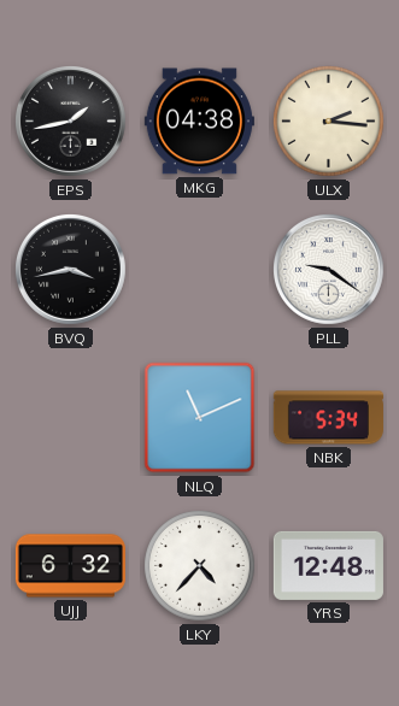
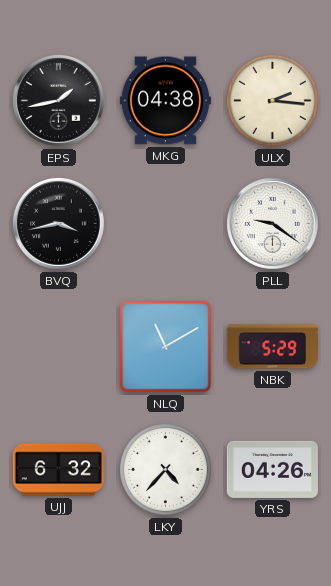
NLQ: 11:11 -> 11:10 (166, 347)
NBK: 5:34 -> 5:29 (272, 347)
YRS: 12:48 -> 04:26 (272, 469)
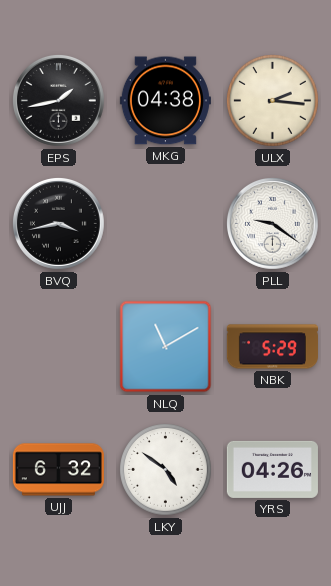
LKY: 4:37 -> 4:51 (166, 470)
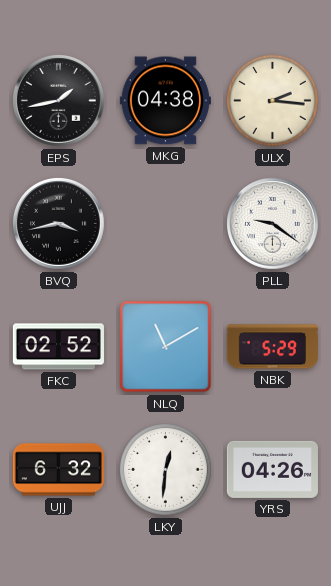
FKC: none -> 02:52 (58, 347)
LKY: 4:51 -> 12:31 (166, 470)
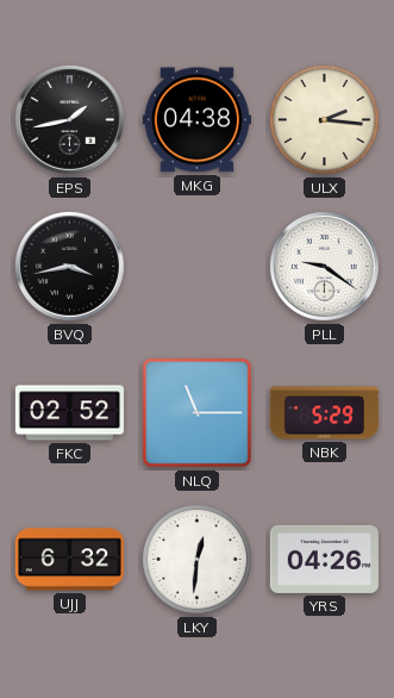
NLQ: 11:10 -> 11:15 (198, 413)
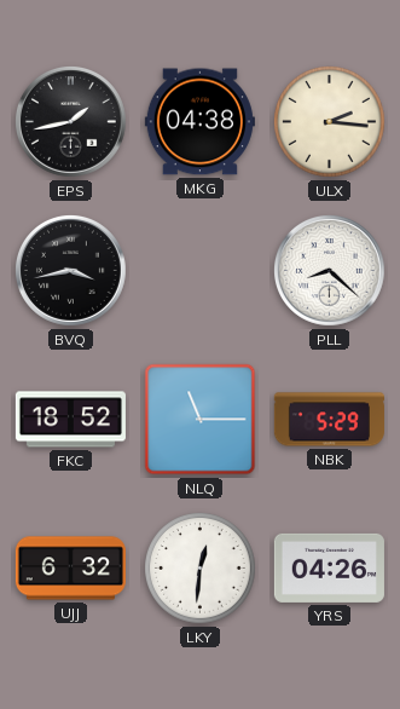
PLL: 9:21 -> 8:22 (330, 271)
FKC: 02:52 -> 18:52 (70, 420)
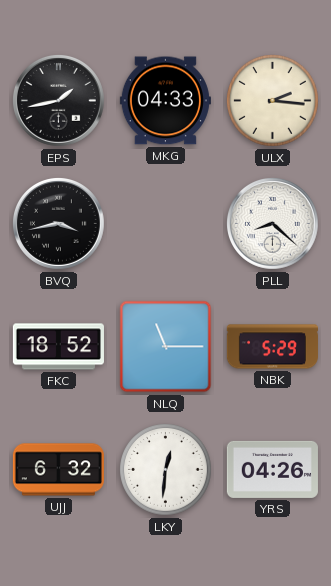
MKG: 04:38 -> 04:33 (165, 101)
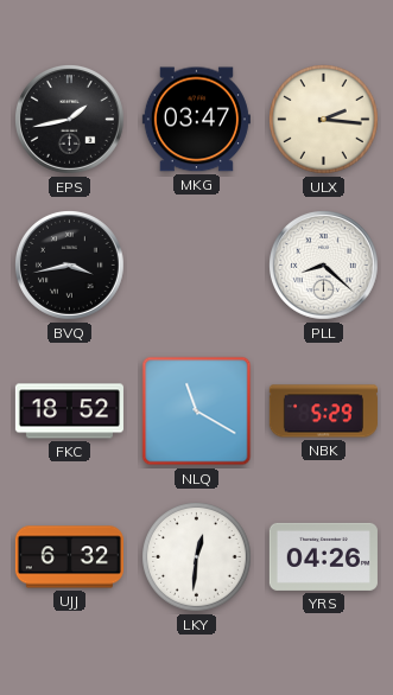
MKG: 04:33 -> 03:47 (196, 120)
NLQ: 11:15 -> 11:20 (197, 412)
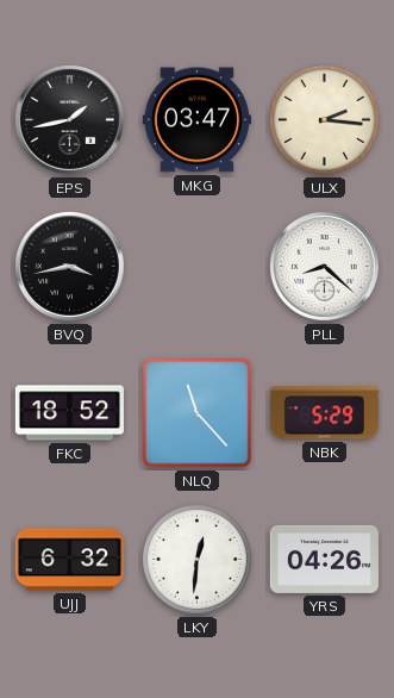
NLQ: 11:20 -> 11:23 (198, 413)
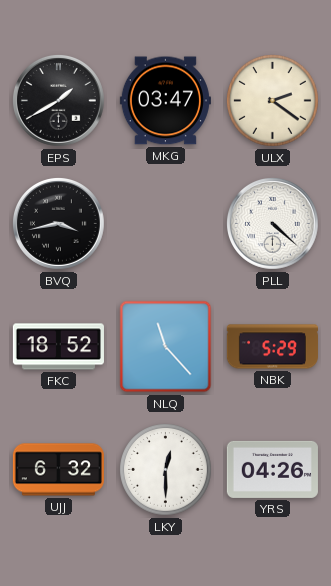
EPS: 1:43 -> 1:40 (59, 101)
ULX: 2:16 -> 2:21 (273, 101)
PLL: 8:22 -> 4:22 (273, 224)
LKY: 12:31 -> 12:30 (166, 470)
